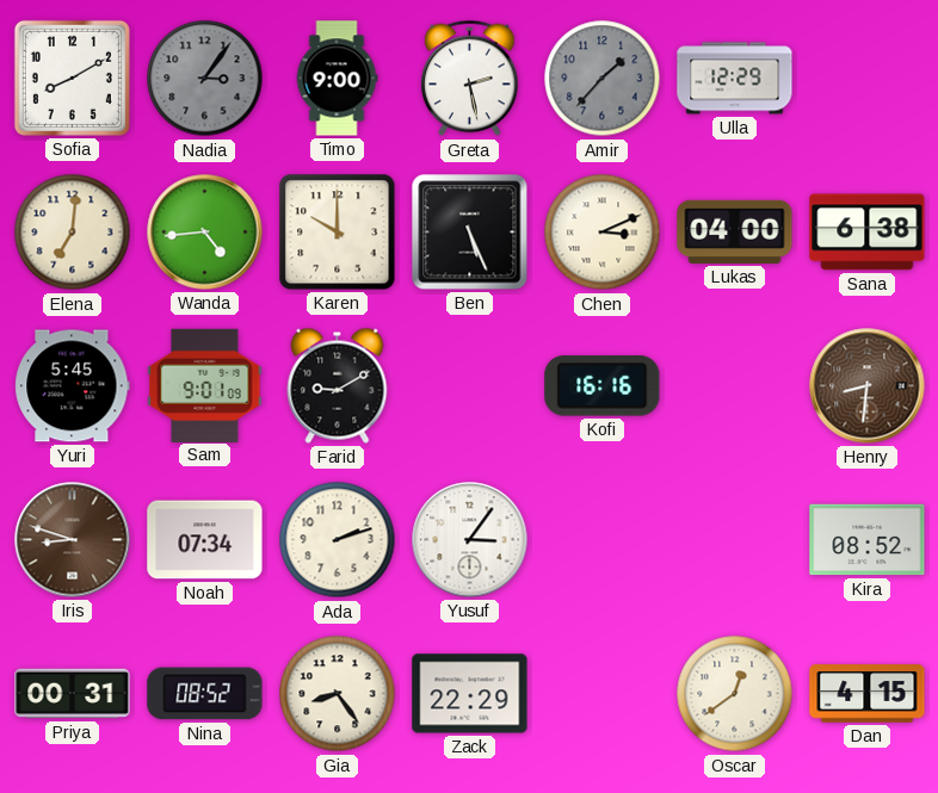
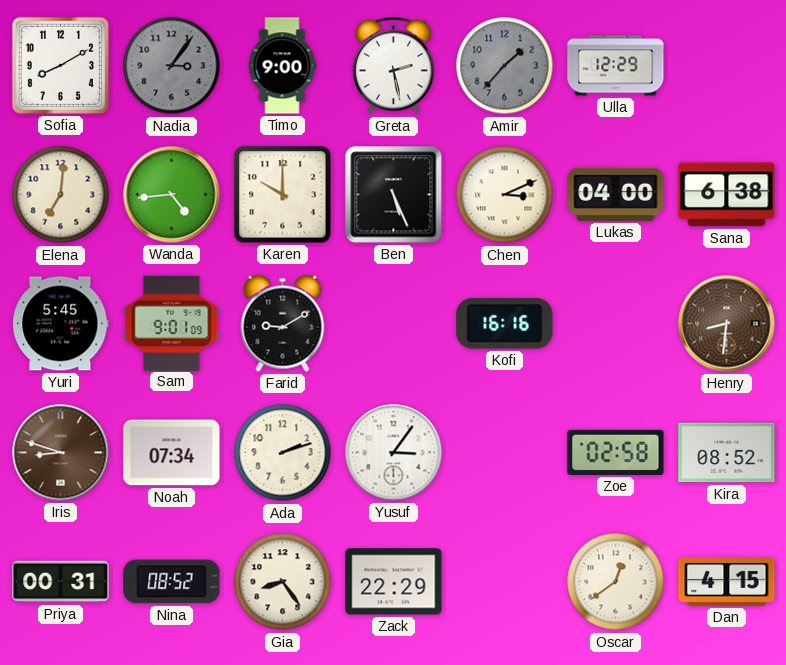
Zoe: none -> 02:58 (616, 452)
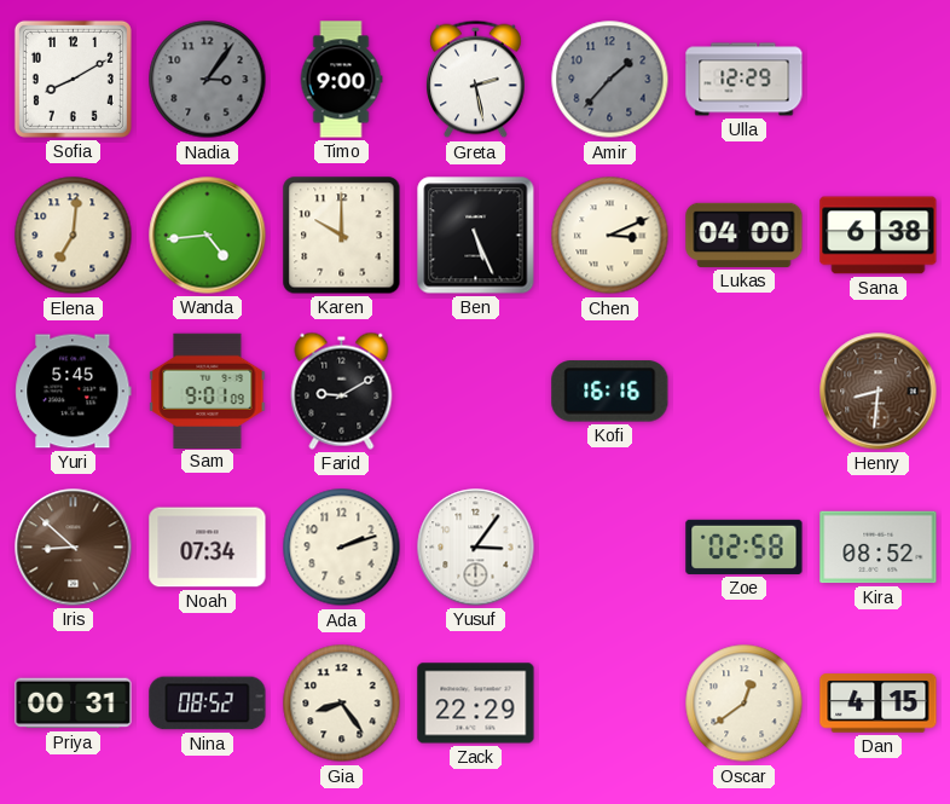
Iris: 8:48 -> 8:52 (74, 548)
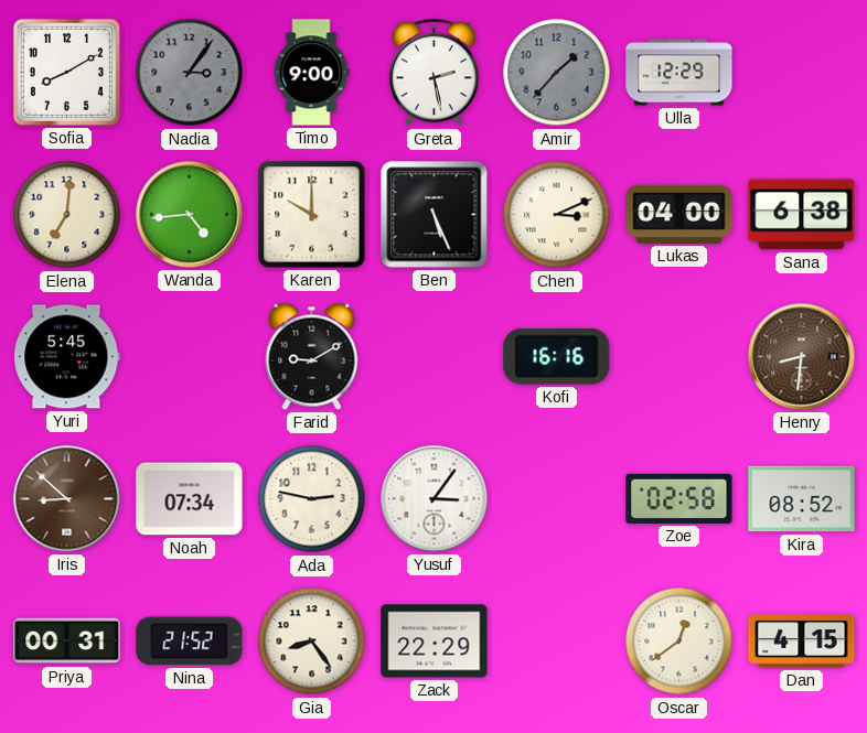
Sam: 9:01 -> none (208, 391)
Ada: 2:12 -> 2:47 (312, 499)
Nina: 08:52 -> 21:52 (190, 642)
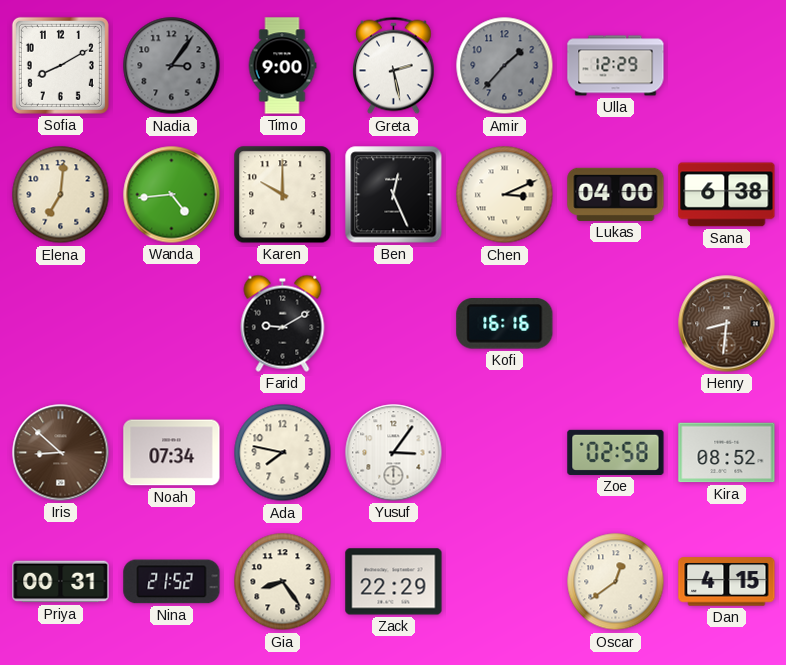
Ben: 5:26 -> 12:26 (394, 195)
Yuri: 5:45 -> none (67, 357)
Ada: 2:47 -> 7:47 (283, 453)
